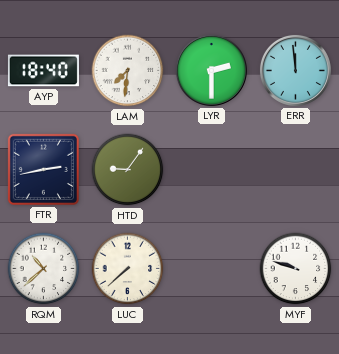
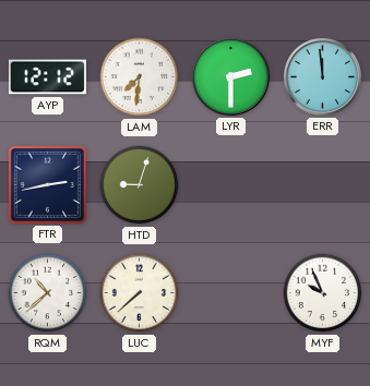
AYP: 18:40 -> 12:12 (47, 77)
HTD: 9:06 -> 9:03 (140, 185)
MYF: 9:48 -> 9:56 (323, 293)
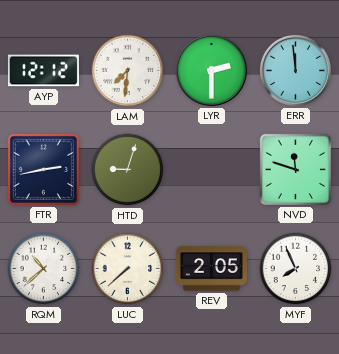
NVD: none -> 11:48 (295, 169)
REV: none -> 2:05 (211, 269)
MYF: 9:56 -> 7:56 (296, 269)
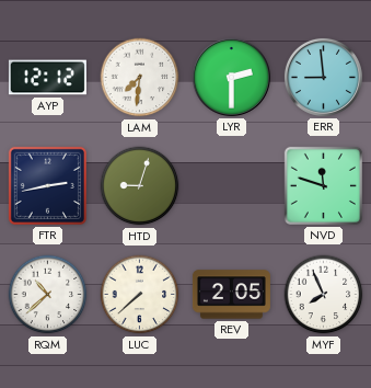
ERR: 11:59 -> 8:59 (323, 77)
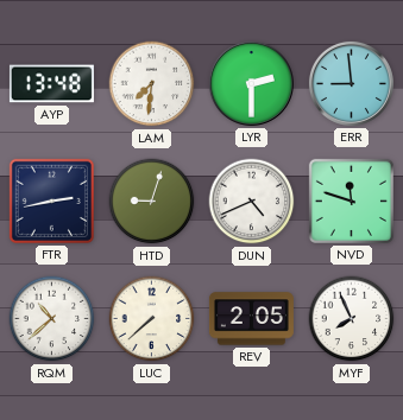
AYP: 12:12 -> 13:48 (51, 84)
DUN: none -> 4:41 (252, 202)
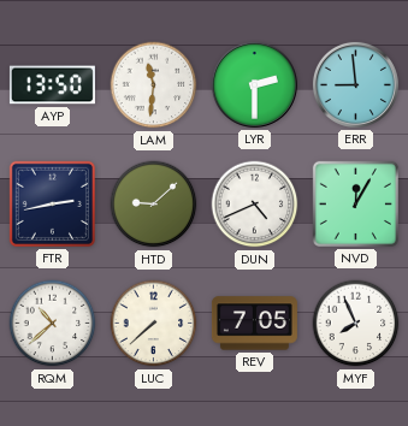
AYP: 13:48 -> 13:50 (52, 85)
LAM: 7:31 -> 11:31 (154, 85)
HTD: 9:03 -> 9:08 (154, 205)
NVD: 11:48 -> 12:05 (355, 203)
REV: 2:05 -> 7:05 (254, 324)
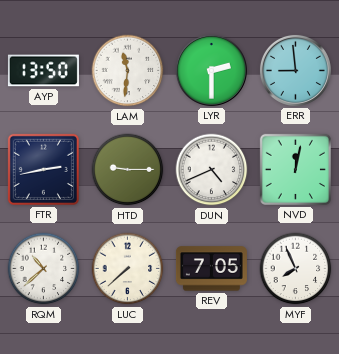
HTD: 9:08 -> 9:15 (128, 170)
NVD: 12:05 -> 12:02 (295, 169)
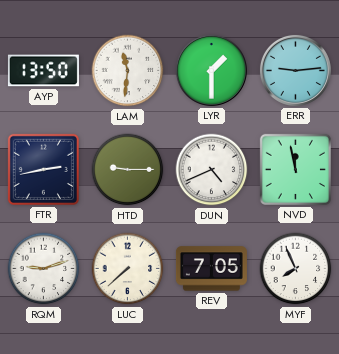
LYR: 2:30 -> 1:30 (211, 70)
ERR: 8:59 -> 9:14 (295, 70)
NVD: 12:02 -> 11:58 (295, 169)
RQM: 10:38 -> 9:12 (44, 269)
